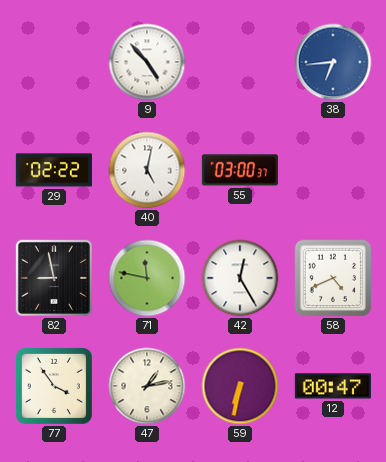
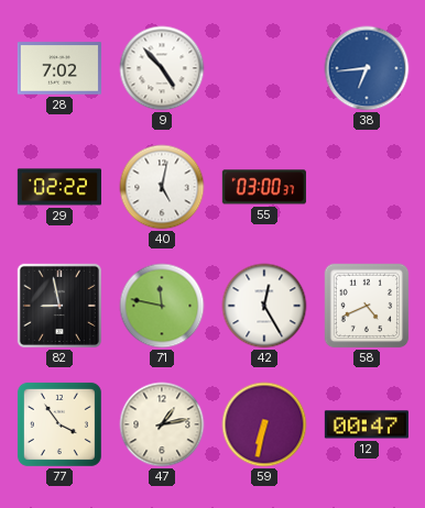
28: none -> 7:02 (59, 68)
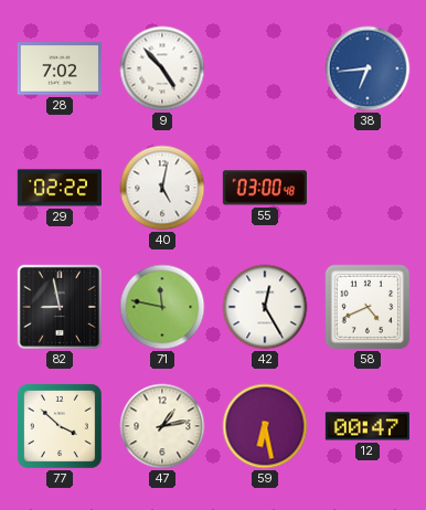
55: 03:00:37 -> 03:00:48 (265, 188)
77: 3:54 -> 3:52 (60, 426)
59: 6:32 -> 6:28 (265, 426)
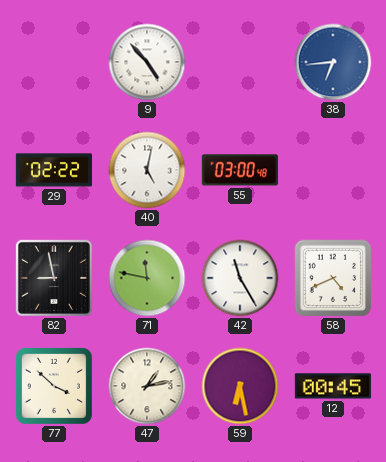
28: 7:02 -> none (60, 68)
42: 12:25 -> 11:25 (240, 278)
12: 00:47 -> 00:45 (333, 386)
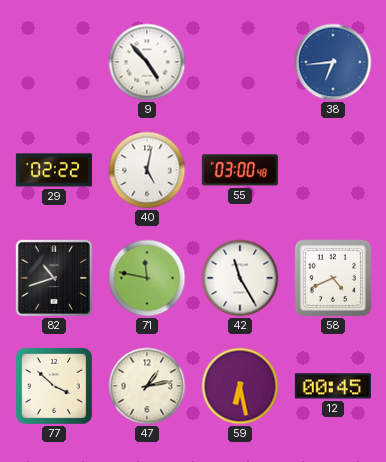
82: 8:58 -> 10:42 (54, 278)
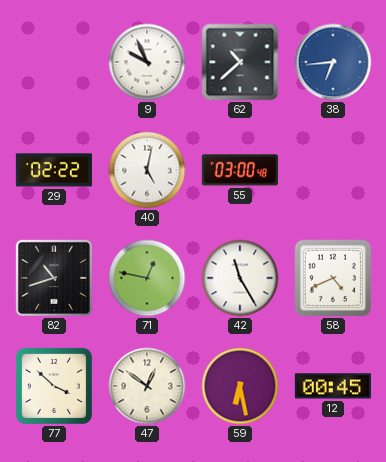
9: 4:53 -> 9:56 (147, 62)
62: none -> 10:38 (240, 62)
71: 11:47 -> 12:47 (147, 278)
47: 1:13 -> 12:51 (147, 386)
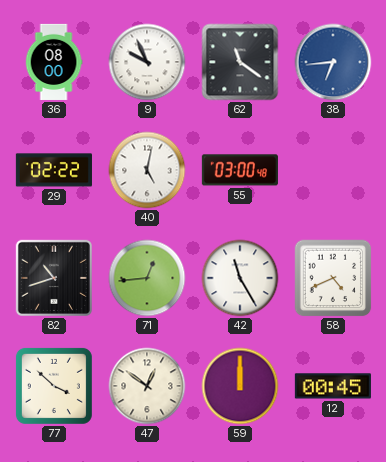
36: none -> 08:00 (54, 62)
62: 10:38 -> 11:21 (240, 62)
71: 12:47 -> 12:44 (147, 278)
59: 6:28 -> 12:00 (240, 386)
